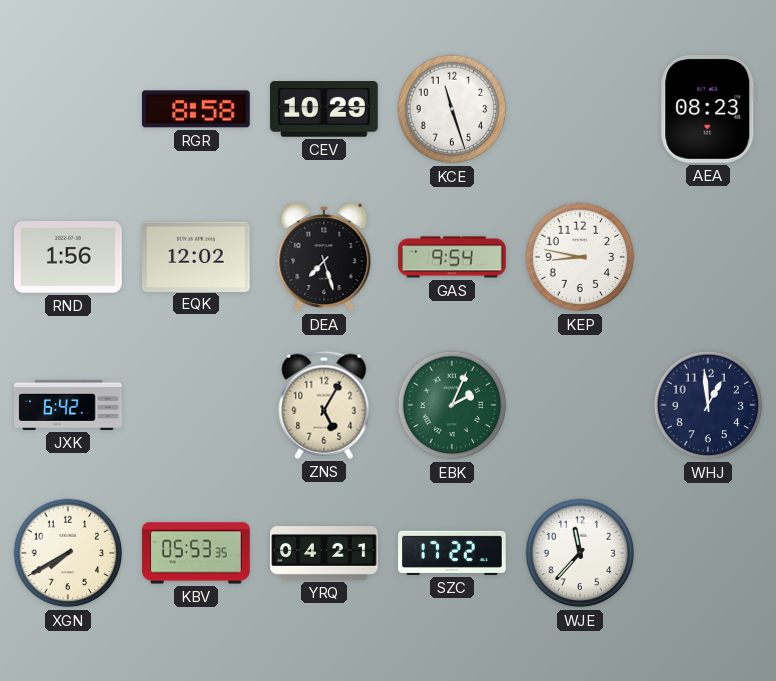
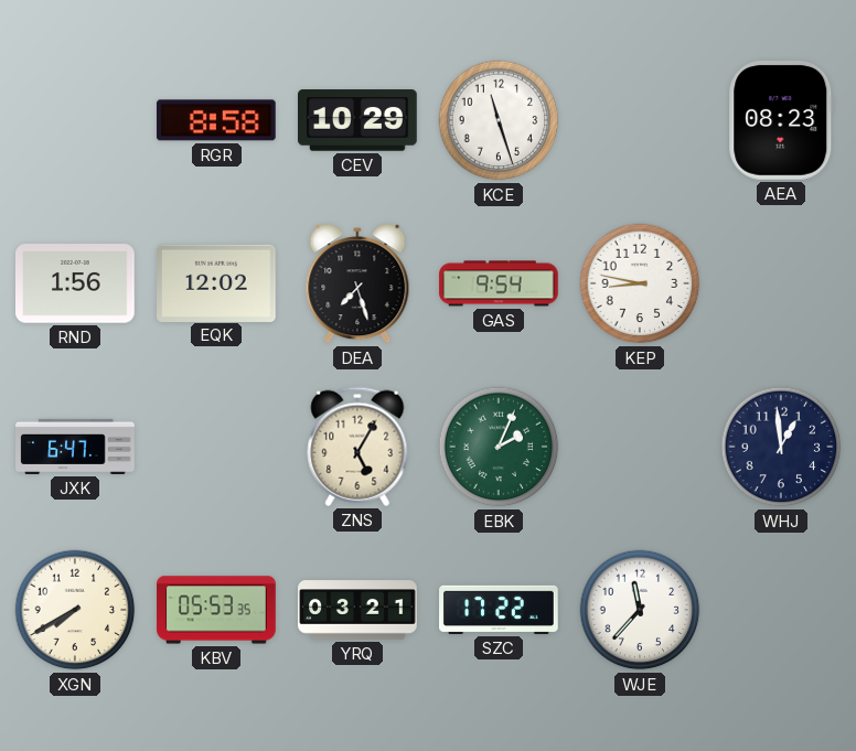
JXK: 6:42 -> 6:47 (75, 447)
YRQ: 04:21 -> 03:21 (357, 610)
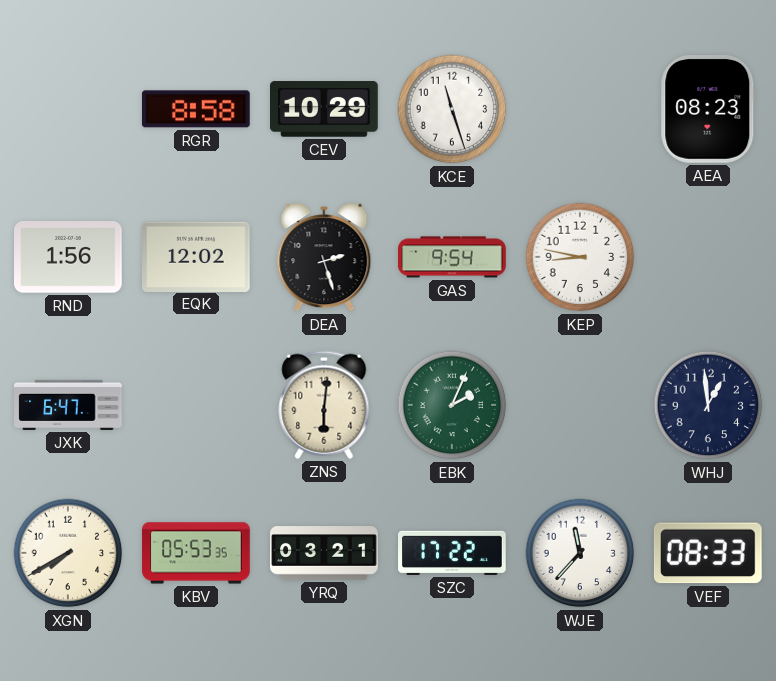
DEA: 7:27 -> 2:27 (324, 257)
ZNS: 5:05 -> 6:01 (324, 405)
VEF: none -> 08:33 (708, 553)
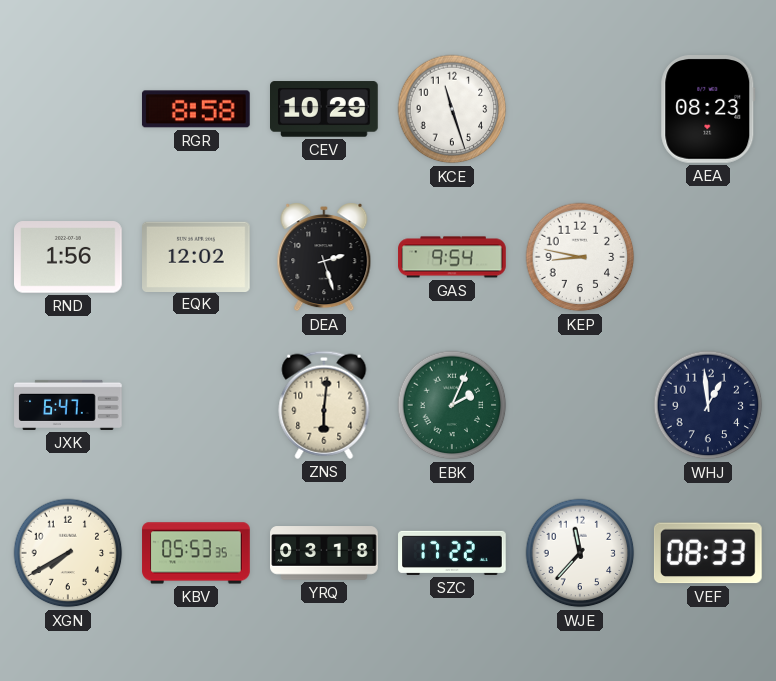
YRQ: 03:21 -> 03:18 (324, 553)
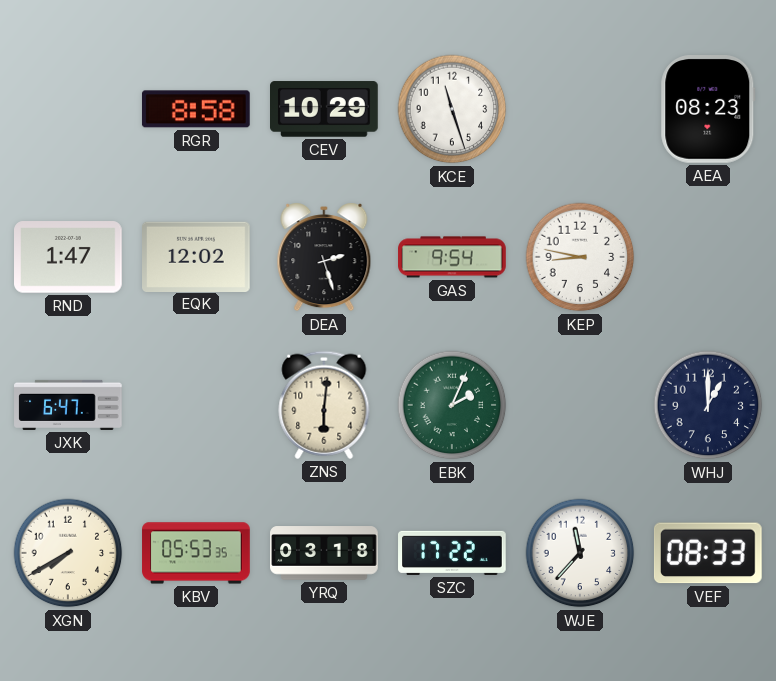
RND: 1:56 -> 1:47 (69, 257)
WHJ: 12:59 -> 1:00 (708, 405)
